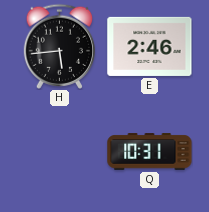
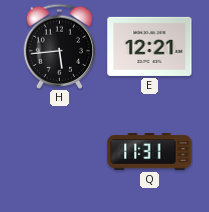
E: 2:46 -> 12:21 (150, 46)
Q: 10:31 -> 11:31 (150, 152)
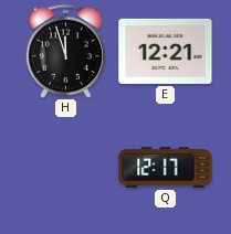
H: 5:44 -> 11:57 (66, 51)
Q: 11:31 -> 12:17 (166, 168)
